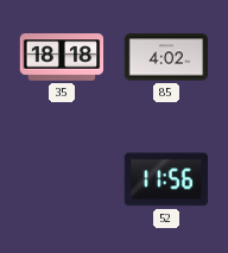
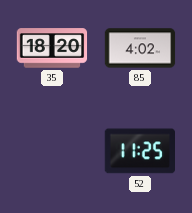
35: 18:18 -> 18:20 (52, 48)
52: 11:56 -> 11:25 (139, 151)
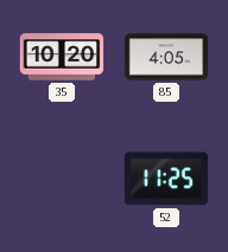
35: 18:20 -> 10:20 (62, 57)
85: 4:02 -> 4:05 (166, 57)
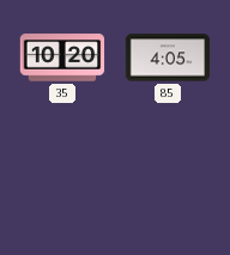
52: 11:25 -> none (165, 179)
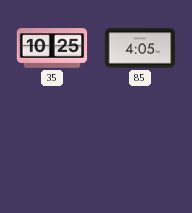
35: 10:20 -> 10:25 (52, 48)
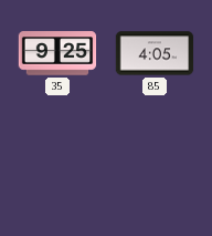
35: 10:25 -> 9:25 (57, 53)
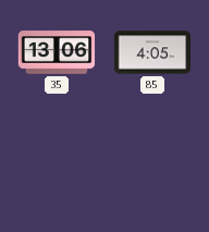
35: 9:25 -> 13:06 (57, 52)
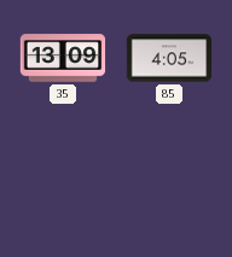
35: 13:06 -> 13:09 (63, 58)
